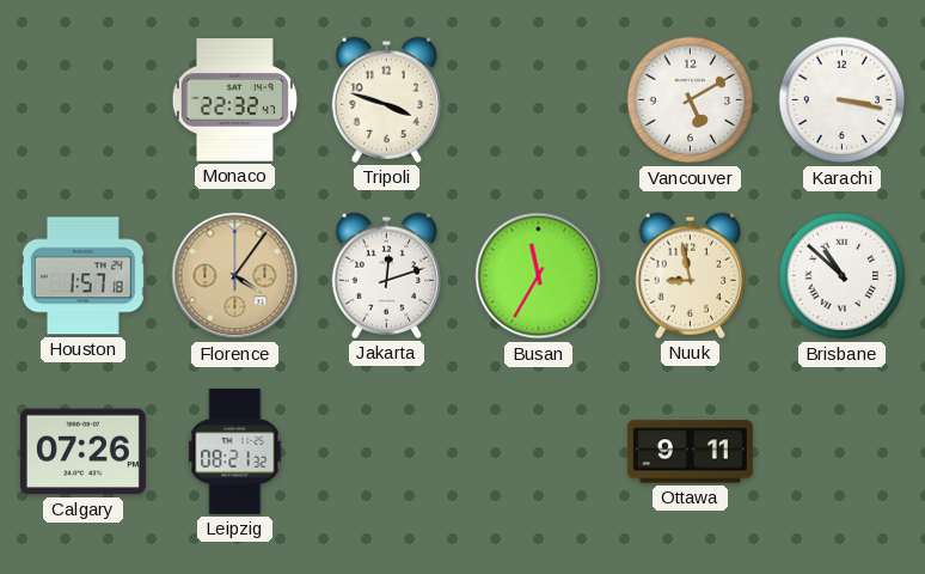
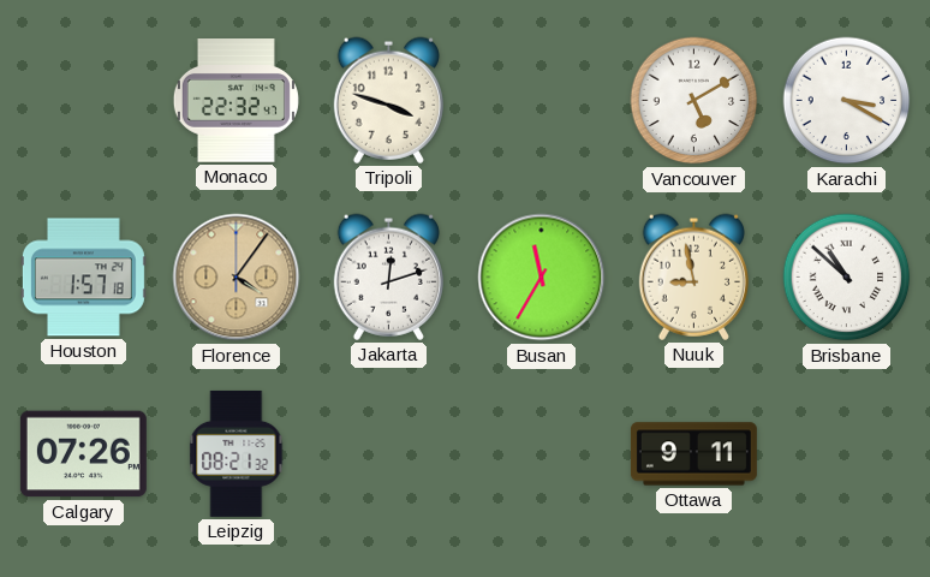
Karachi: 3:17 -> 3:20 (847, 101)
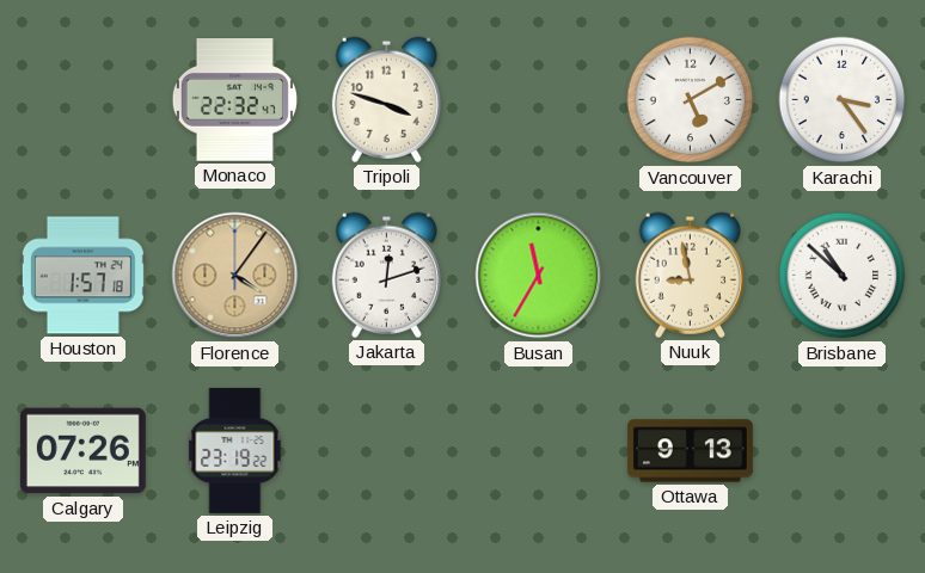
Karachi: 3:20 -> 3:24 (843, 100)
Leipzig: 08:21 -> 23:19 (235, 450)
Ottawa: 9:11 -> 9:13 (690, 451)
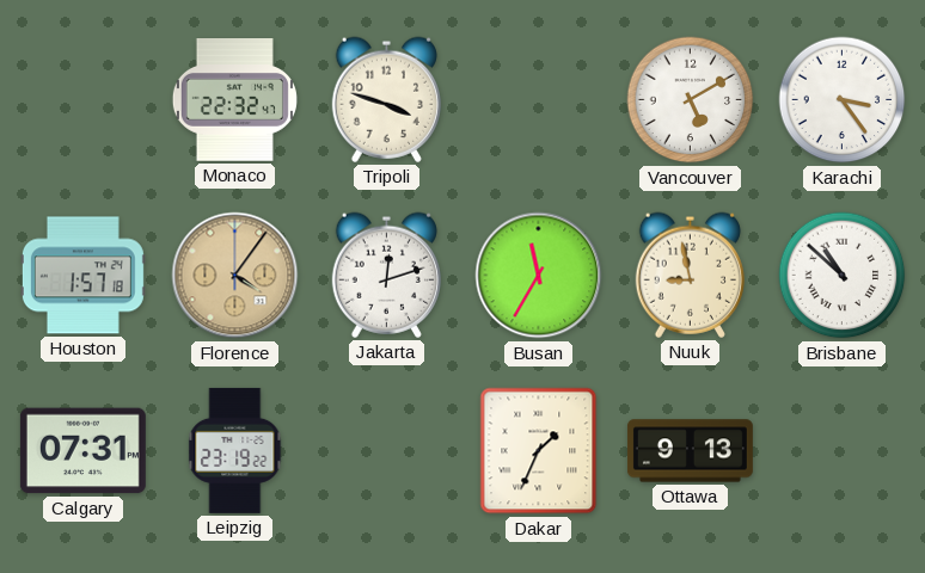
Calgary: 07:26 -> 07:31 (82, 451)
Dakar: none -> 1:34 (539, 451)
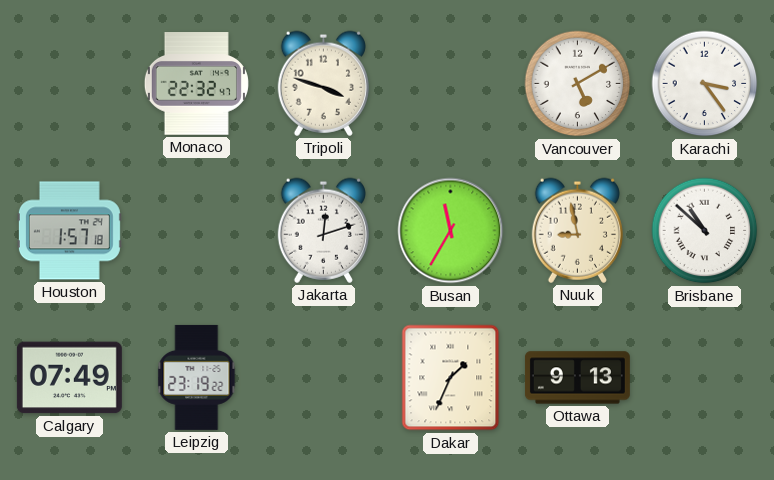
Florence: 4:06 -> none (235, 276)
Calgary: 07:31 -> 07:49 (69, 378)
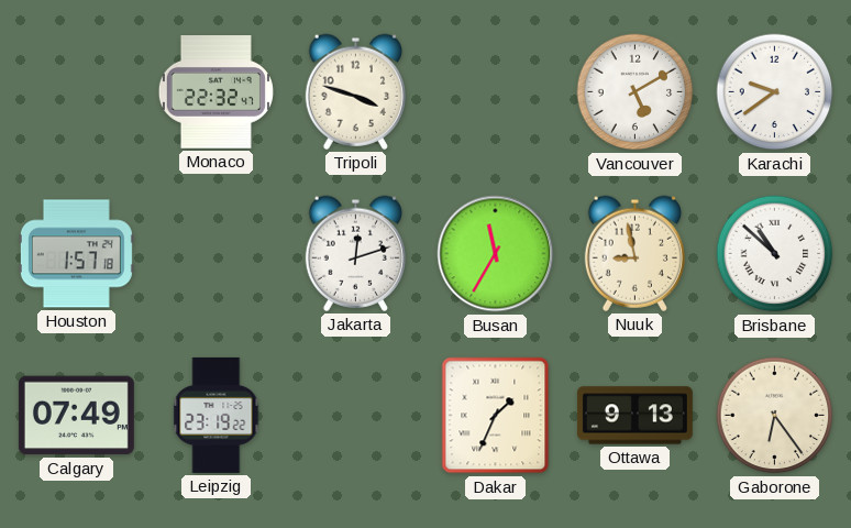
Karachi: 3:24 -> 9:39 (775, 92)
Gaborone: none -> 6:24 (775, 416)
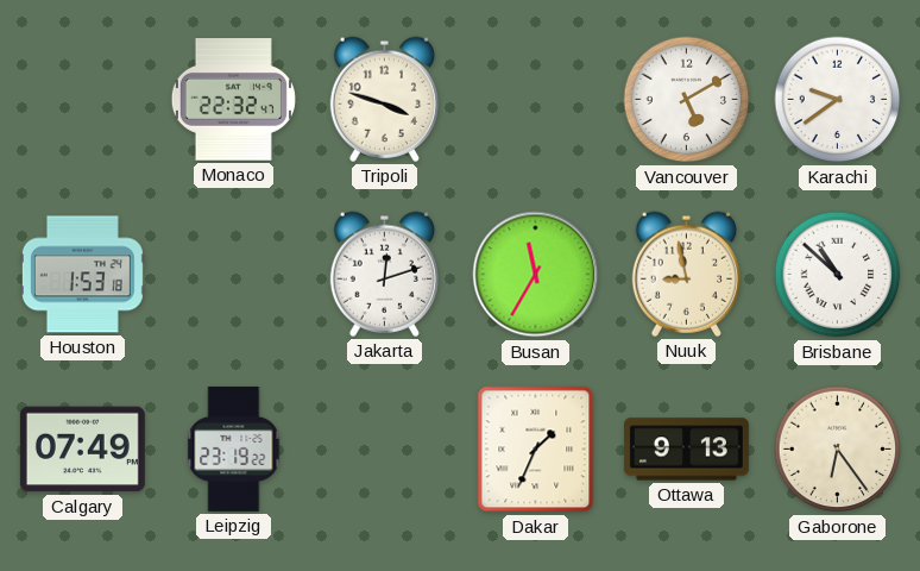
Houston: 1:57 -> 1:53 (82, 275)
